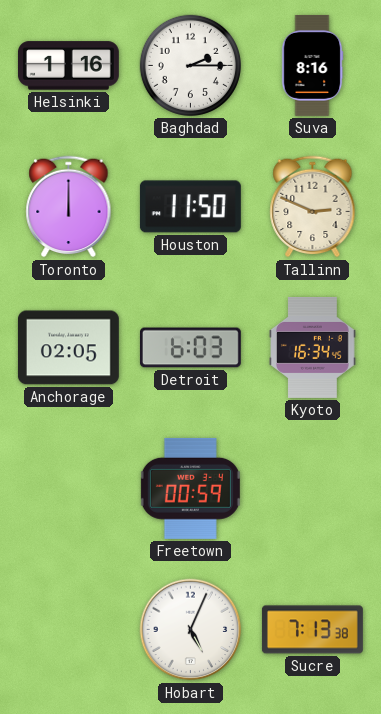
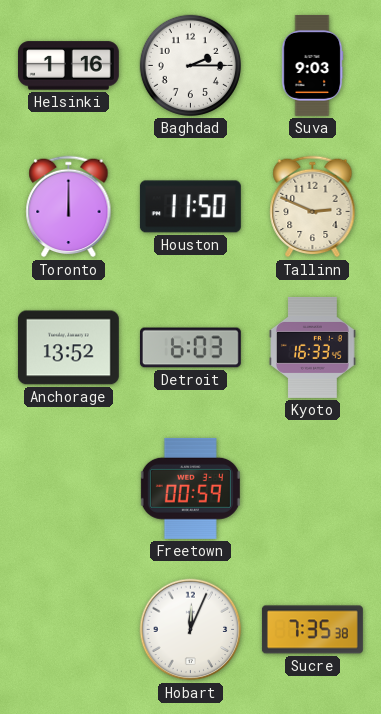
Suva: 8:16 -> 9:03 (312, 65)
Anchorage: 02:05 -> 13:52 (68, 348)
Kyoto: 16:34 -> 16:33 (313, 347)
Hobart: 5:04 -> 12:04 (191, 630)
Sucre: 7:13 -> 7:35 (312, 630)
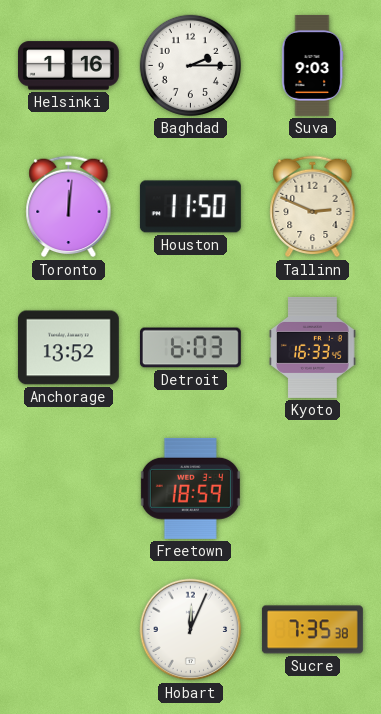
Toronto: 12:00 -> 12:01 (69, 207)
Freetown: 00:59 -> 18:59 (190, 488)
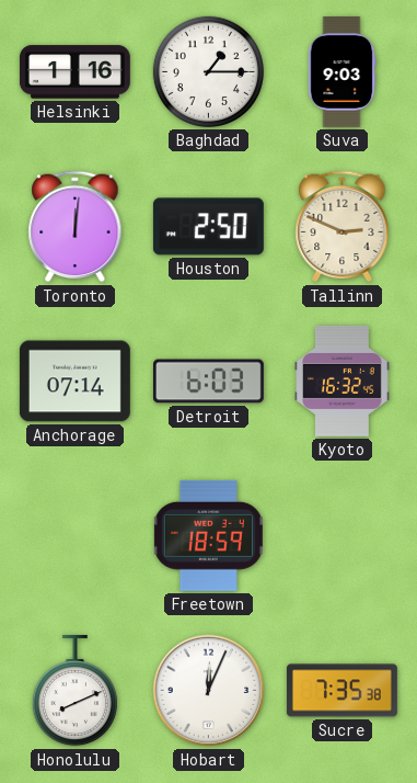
Baghdad: 2:15 -> 1:15 (208, 71)
Houston: 11:50 -> 2:50 (208, 227)
Anchorage: 13:52 -> 07:14 (74, 382)
Kyoto: 16:33 -> 16:32 (343, 381)
Honolulu: none -> 8:11 (74, 691)
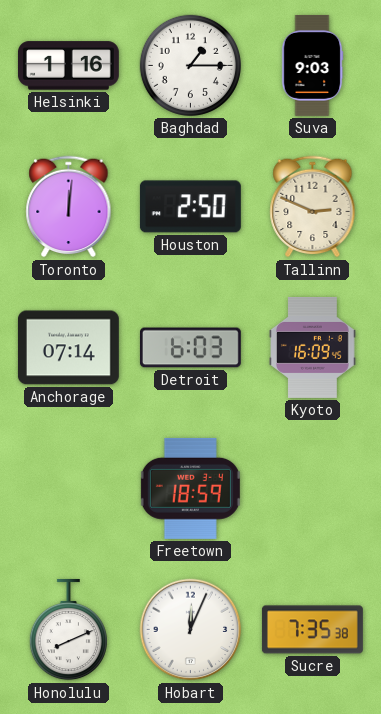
Kyoto: 16:32 -> 16:09 (313, 347)
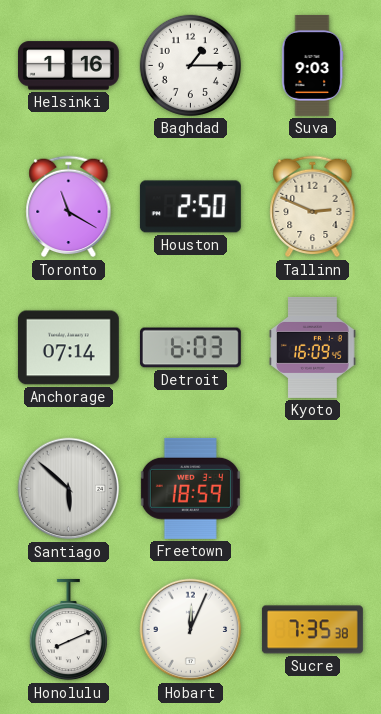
Toronto: 12:01 -> 11:20 (69, 207)
Santiago: none -> 5:52 (69, 489)
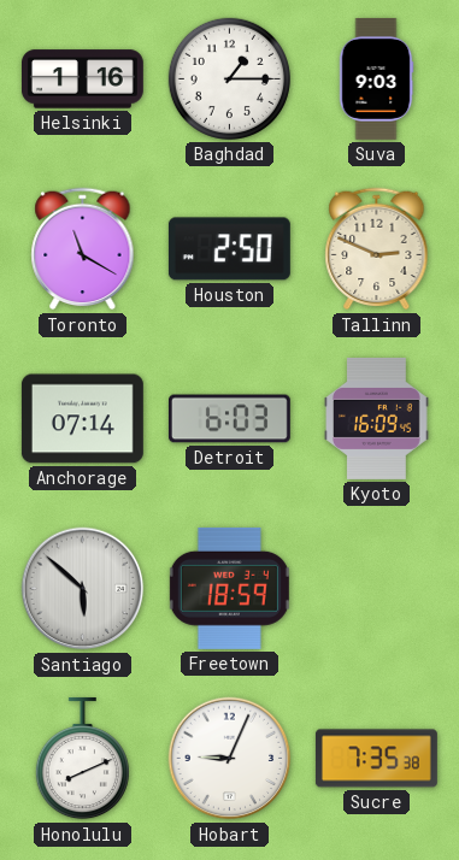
Hobart: 12:04 -> 9:04 (230, 759)
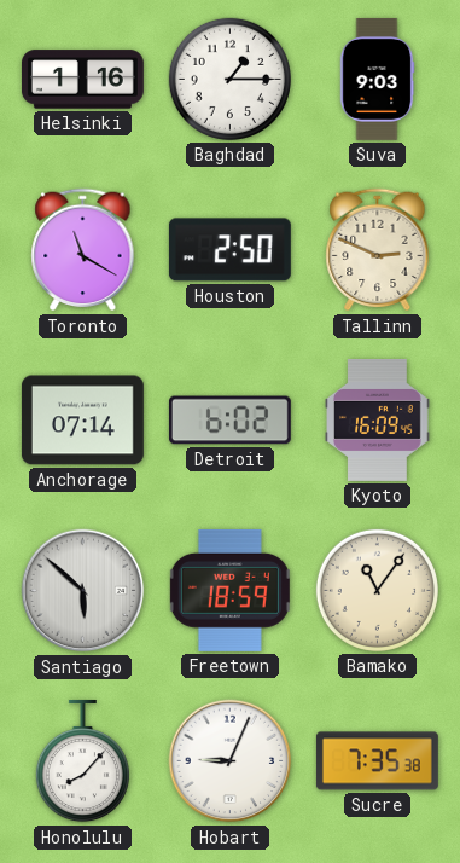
Detroit: 6:03 -> 6:02 (229, 421)
Bamako: none -> 11:06 (377, 590)
Honolulu: 8:11 -> 8:07 (82, 761)
